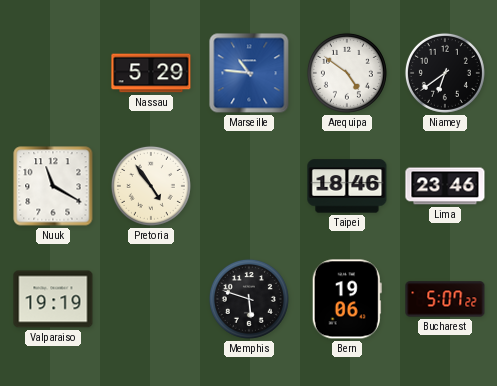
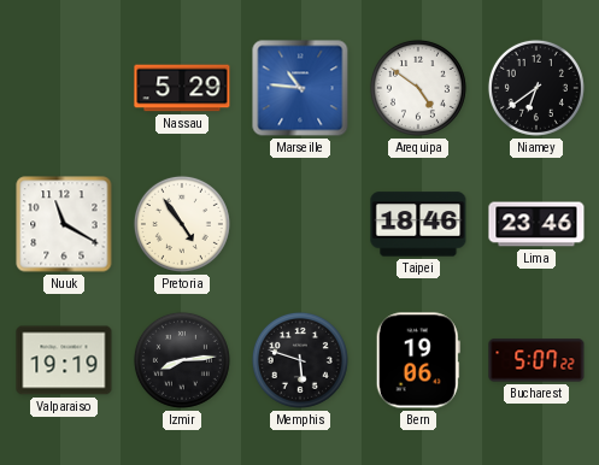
Izmir: none -> 8:14 (182, 360)
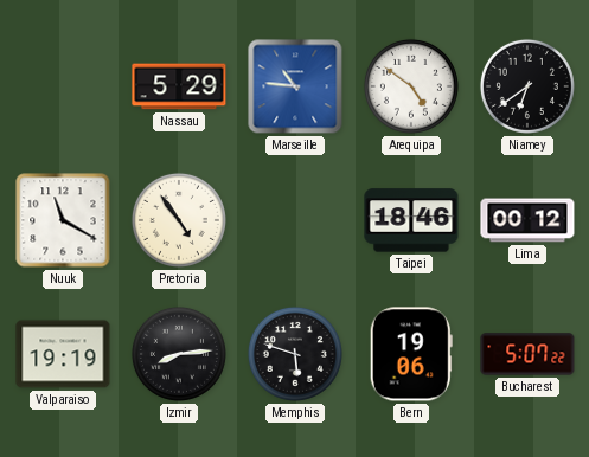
Lima: 23:46 -> 00:12 (527, 220)
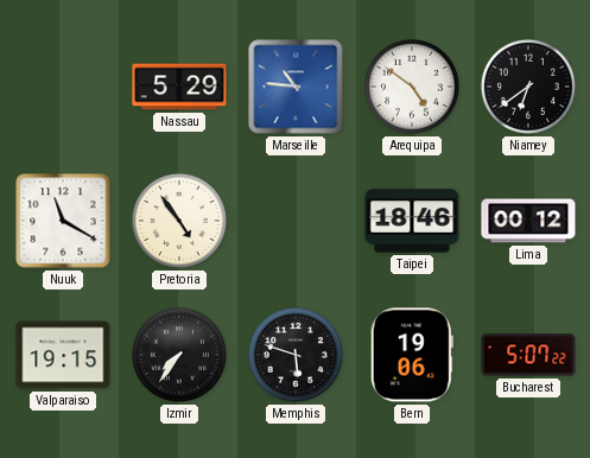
Valparaiso: 19:19 -> 19:15 (63, 355)
Izmir: 8:14 -> 7:36 (179, 355)
